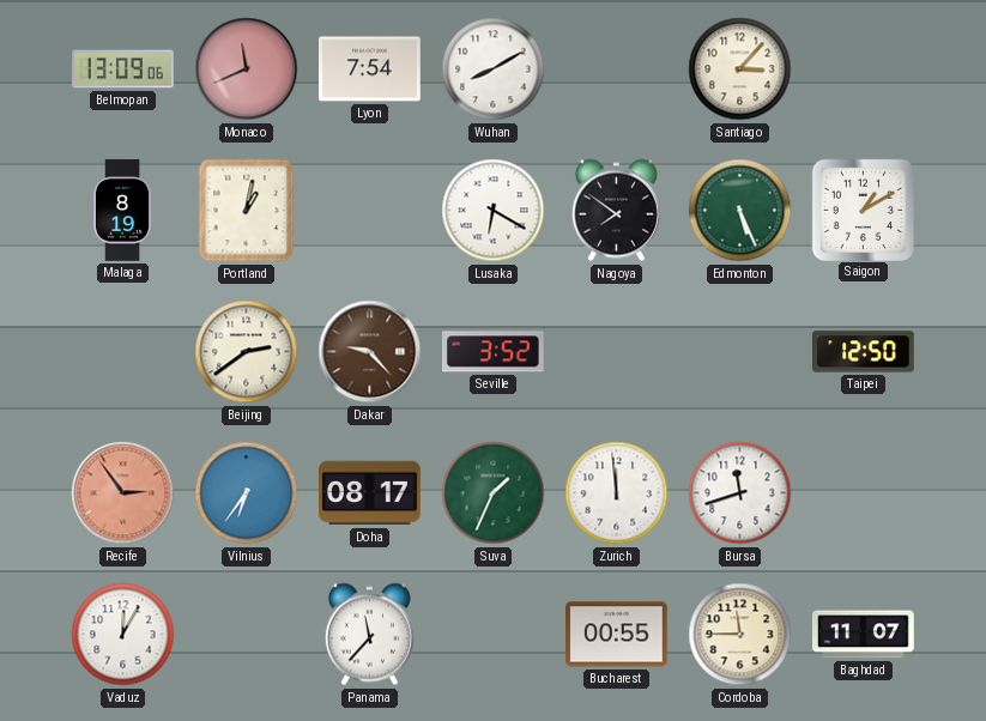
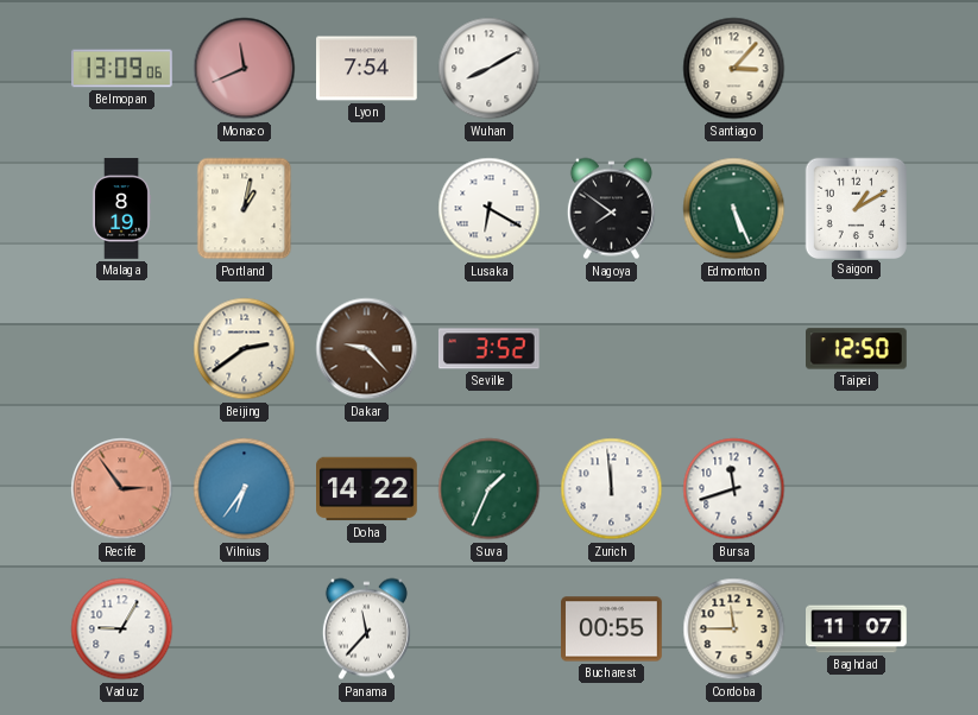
Doha: 08:17 -> 14:22 (367, 489)
Vaduz: 12:05 -> 9:05 (122, 629)
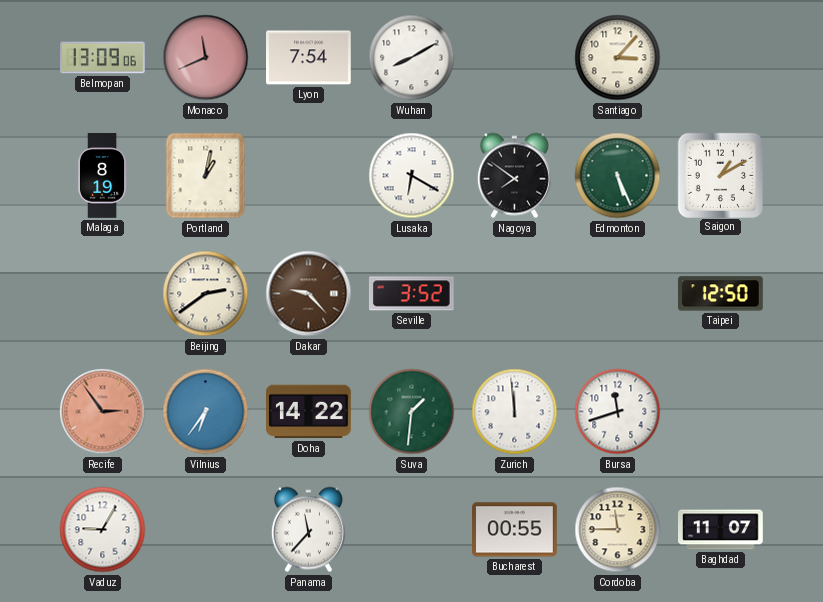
Suva: 1:34 -> 1:31 (412, 412)
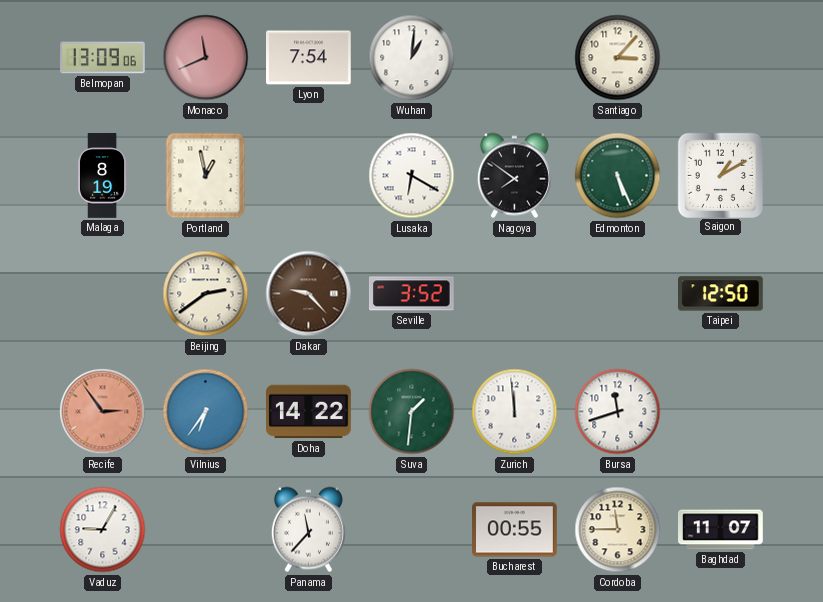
Wuhan: 8:10 -> 1:01 (412, 58)
Portland: 1:02 -> 12:58 (206, 176)
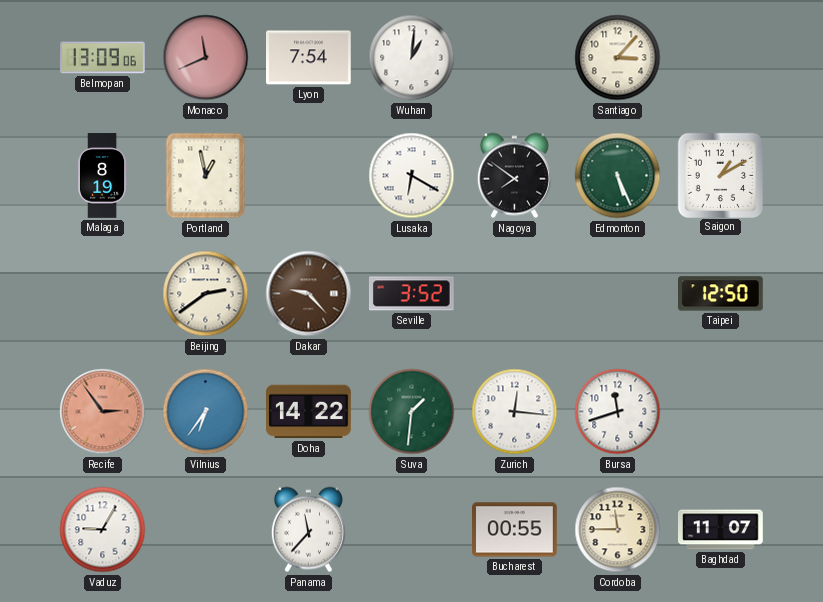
Zurich: 11:59 -> 12:16 (515, 412)
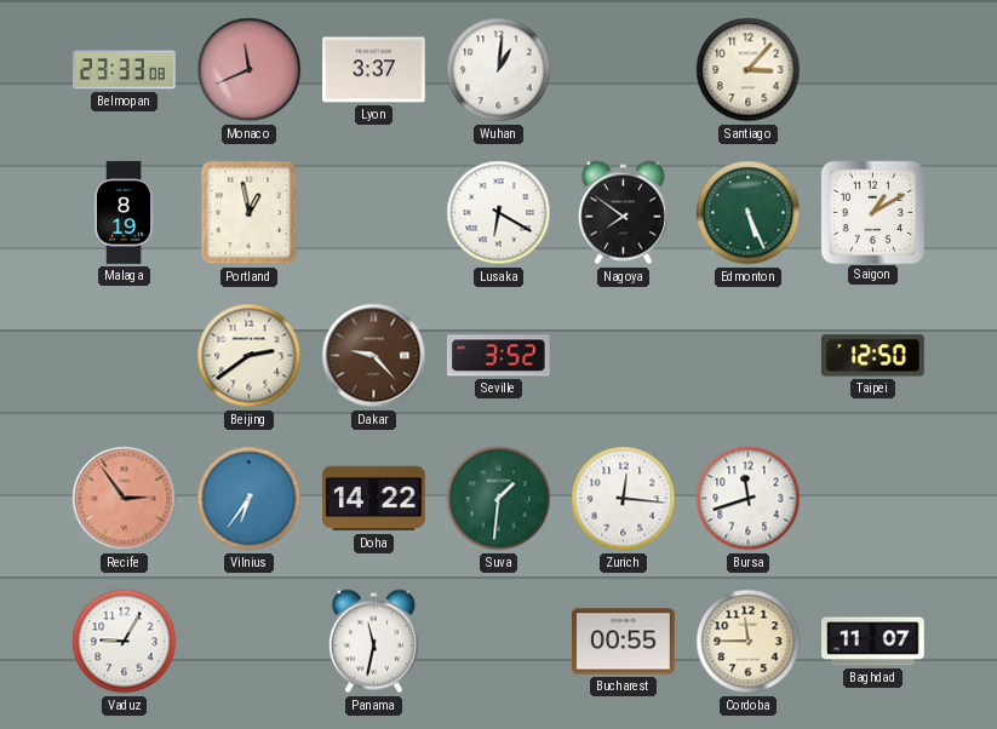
Belmopan: 13:09 -> 23:33 (125, 70)
Lyon: 7:54 -> 3:37 (374, 70)
Panama: 11:37 -> 11:32 (373, 642)
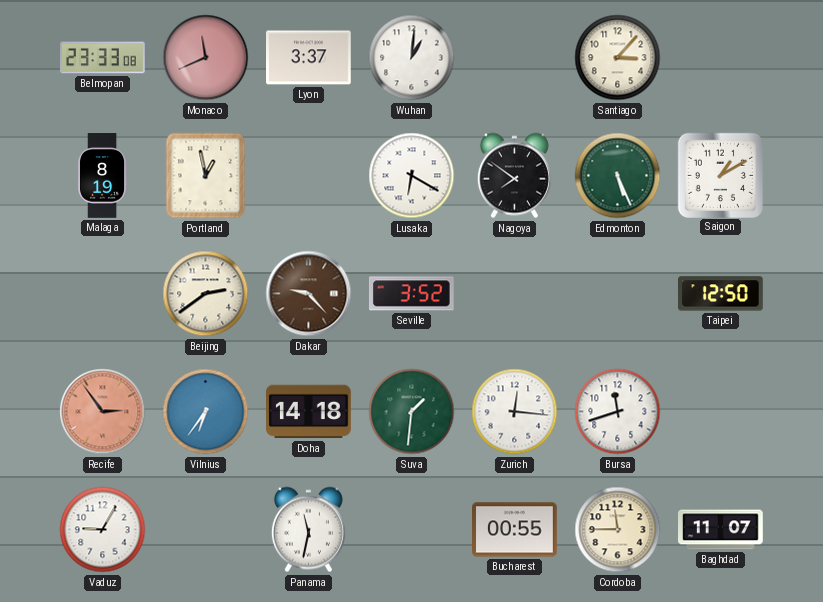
Doha: 14:22 -> 14:18 (309, 412)
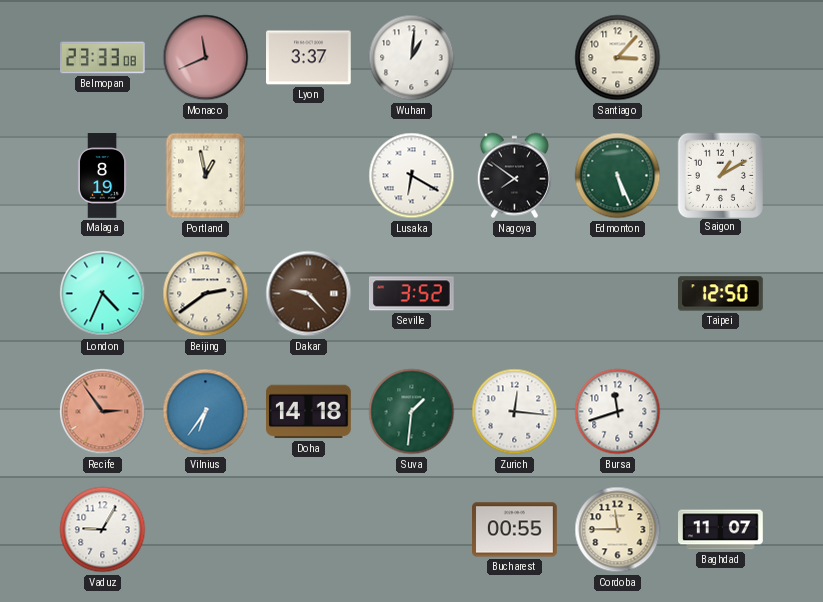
London: none -> 4:34 (103, 294)
Panama: 11:32 -> none (308, 530)
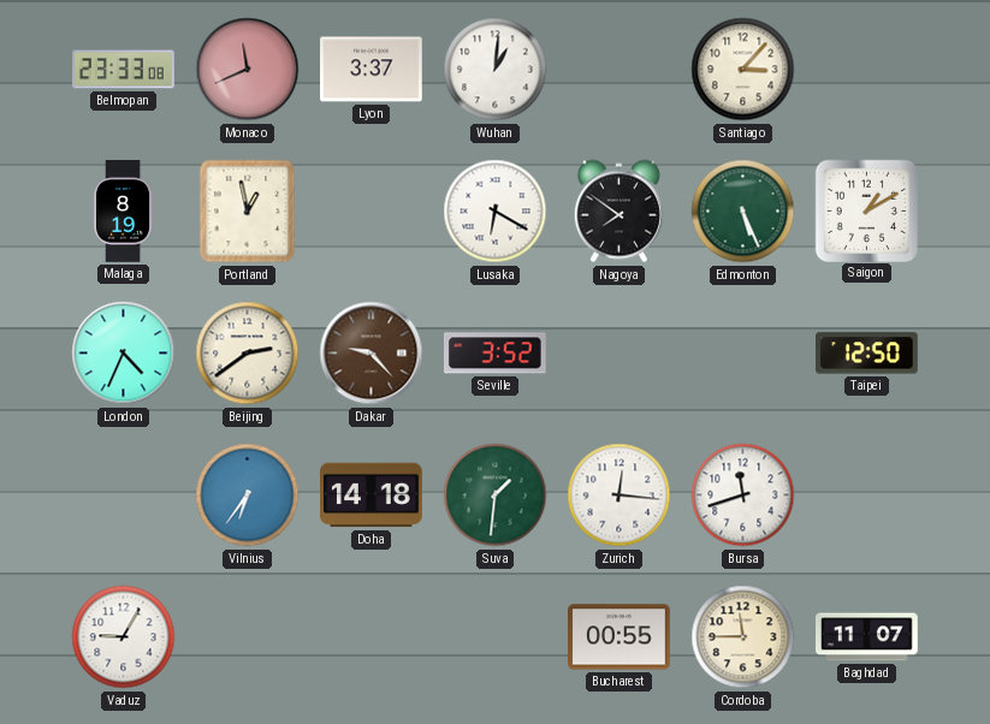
Recife: 2:54 -> none (103, 412)
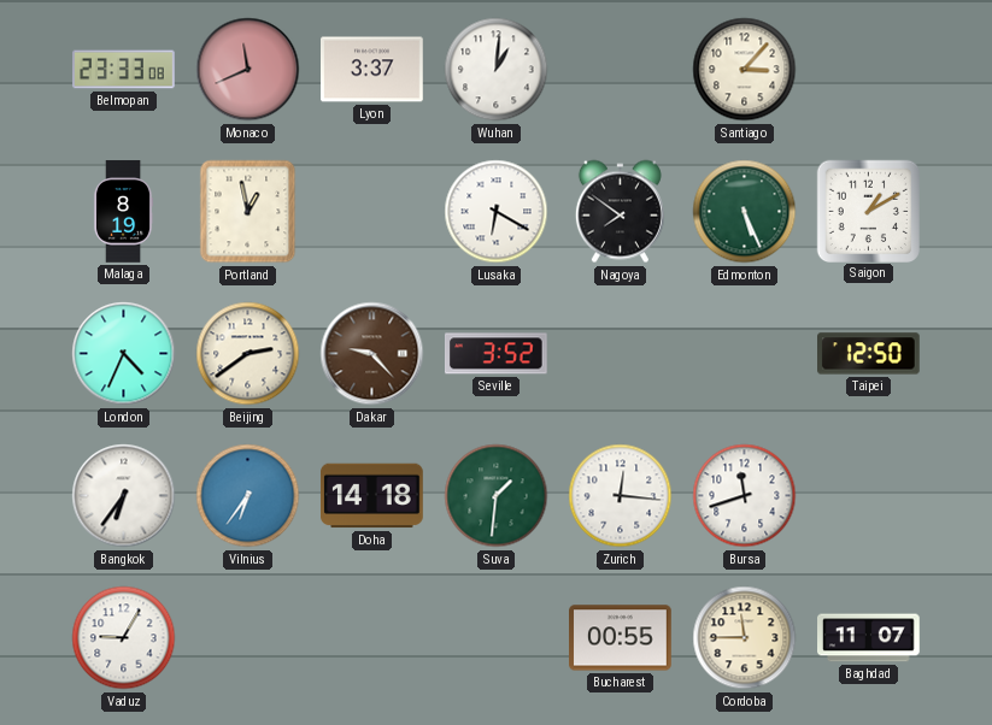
Bangkok: none -> 6:36 (124, 496)
